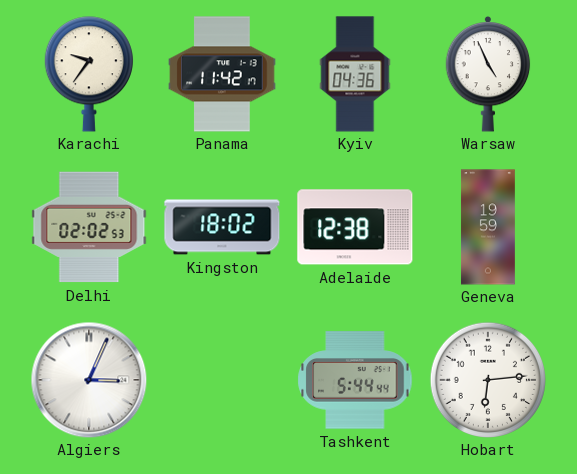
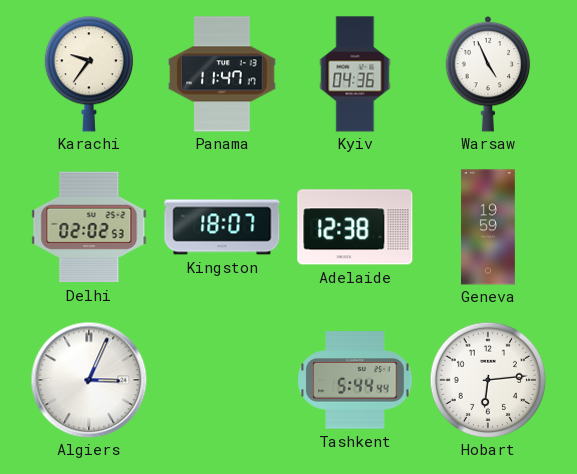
Panama: 11:42 -> 11:47 (222, 74)
Kingston: 18:02 -> 18:07 (222, 227)
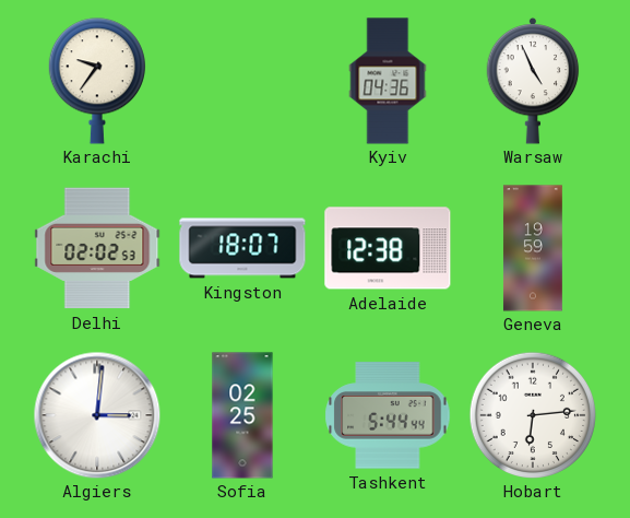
Panama: 11:47 -> none (222, 74)
Algiers: 3:04 -> 3:01 (97, 415)
Sofia: none -> 02:25 (242, 415)
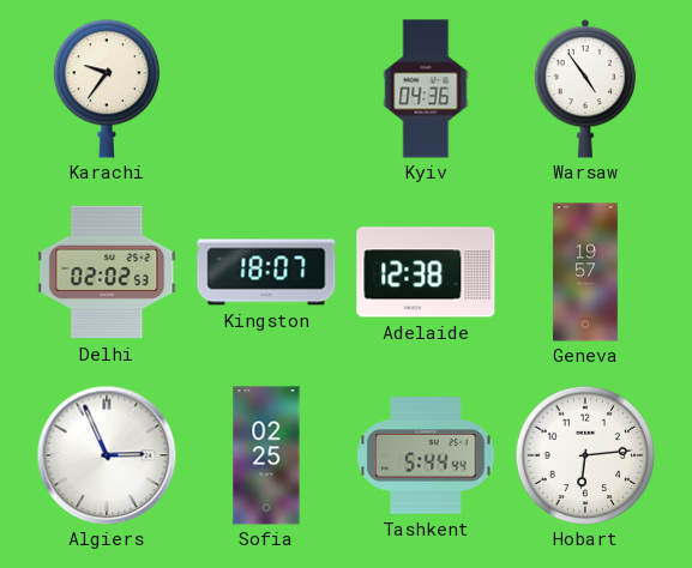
Warsaw: 4:56 -> 4:54 (585, 89)
Geneva: 19:59 -> 19:57 (585, 272)
Algiers: 3:01 -> 2:56 (107, 455)
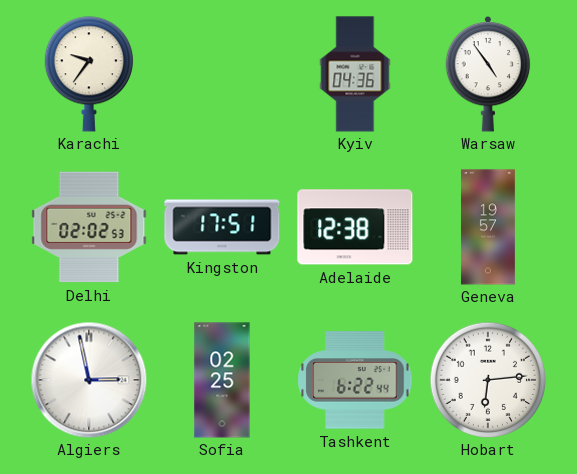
Kingston: 18:07 -> 17:51 (222, 227)
Algiers: 2:56 -> 2:58 (89, 380)
Tashkent: 5:44 -> 6:22 (355, 380)
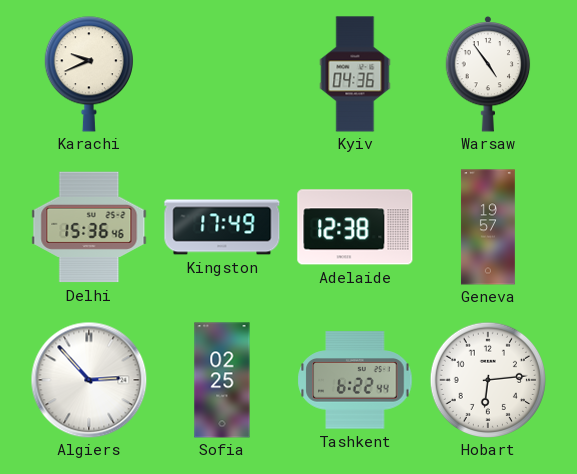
Karachi: 9:36 -> 9:41 (88, 74)
Delhi: 02:02 -> 15:36 (89, 227)
Kingston: 17:51 -> 17:49 (222, 227)
Algiers: 2:58 -> 2:53 (89, 380)
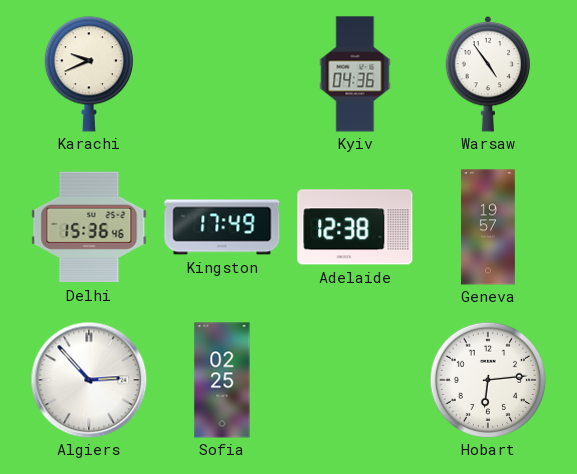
Tashkent: 6:22 -> none (355, 380)
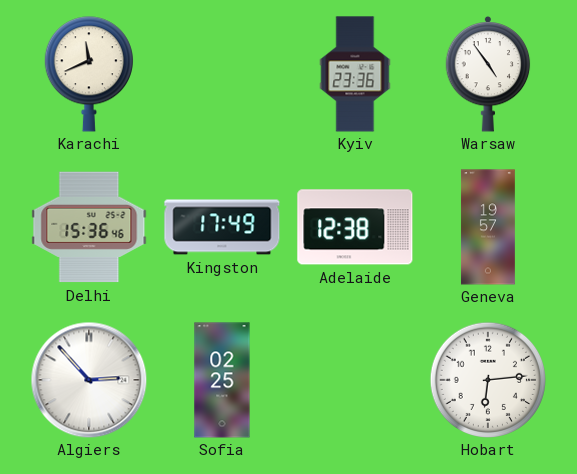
Karachi: 9:41 -> 11:41 (88, 74)
Kyiv: 04:36 -> 23:36 (355, 74)
